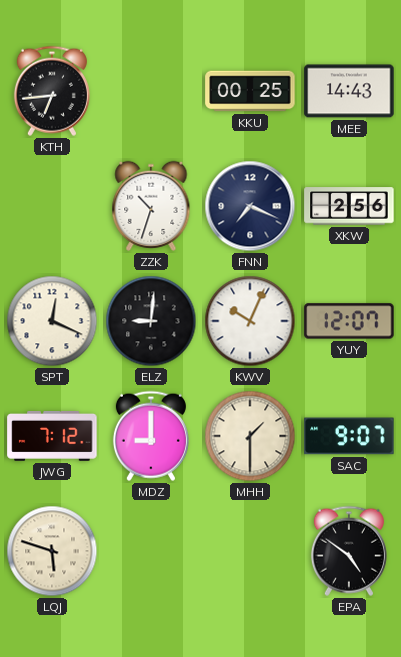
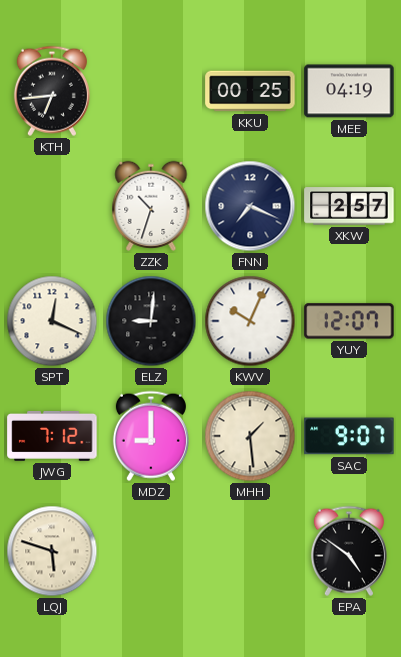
MEE: 14:43 -> 04:19 (349, 91)
XKW: 2:56 -> 2:57 (349, 206)
MHH: 1:30 -> 1:29 (250, 436)
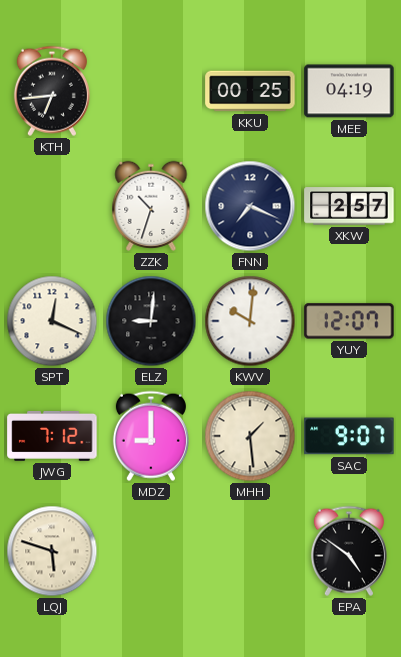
KWV: 10:04 -> 10:01 (250, 321)
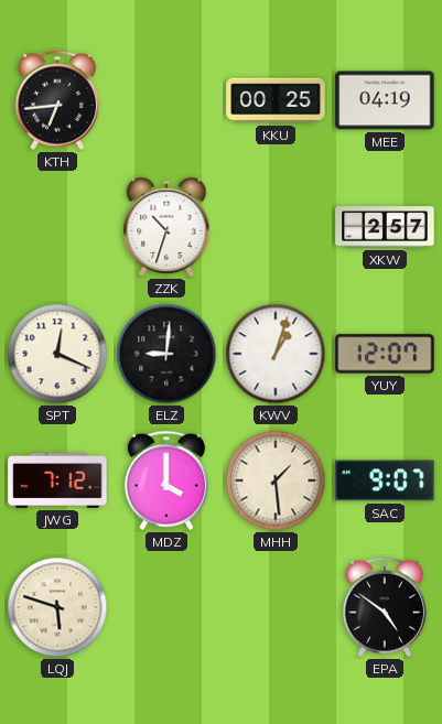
FNN: 7:19 -> none (250, 206)
KWV: 10:01 -> 1:03 (276, 354)
MDZ: 9:00 -> 4:00 (166, 480)
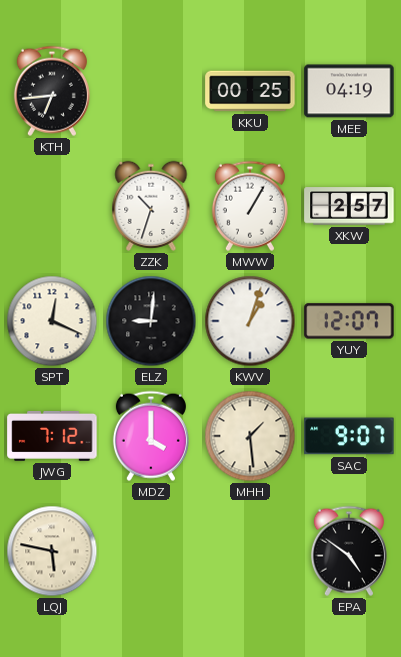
MWW: none -> 1:05 (250, 206)
LQJ: 5:48 -> 5:47 (52, 551)
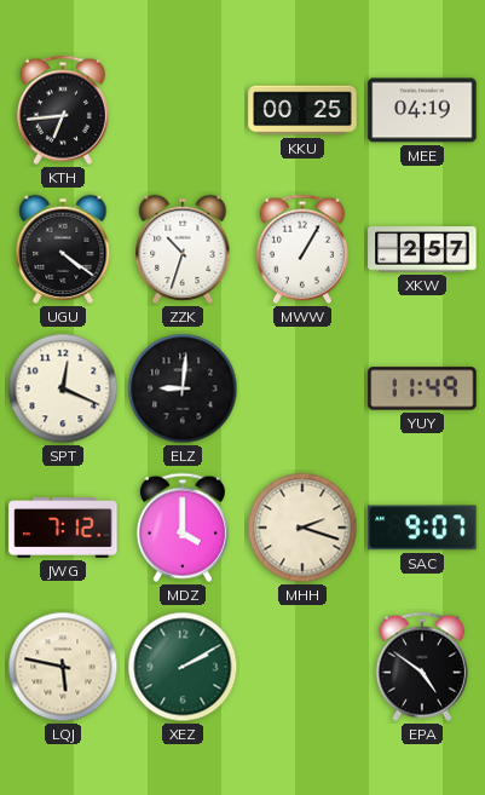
UGU: none -> 4:21 (63, 249)
KWV: 1:03 -> none (250, 321)
YUY: 12:07 -> 11:49 (422, 388)
MHH: 1:29 -> 2:18 (302, 528)
XEZ: none -> 2:10 (183, 667)
